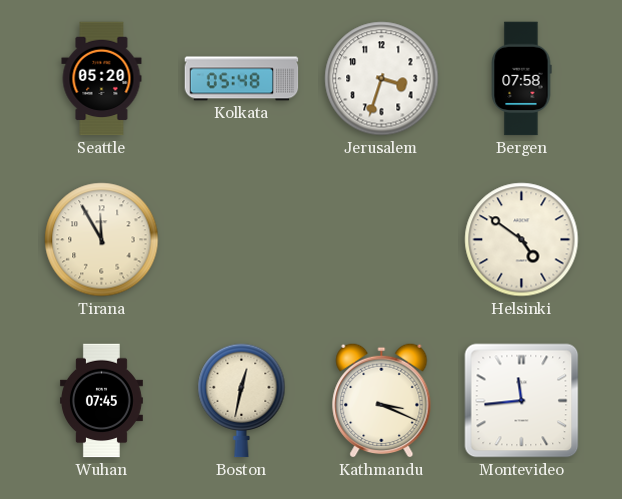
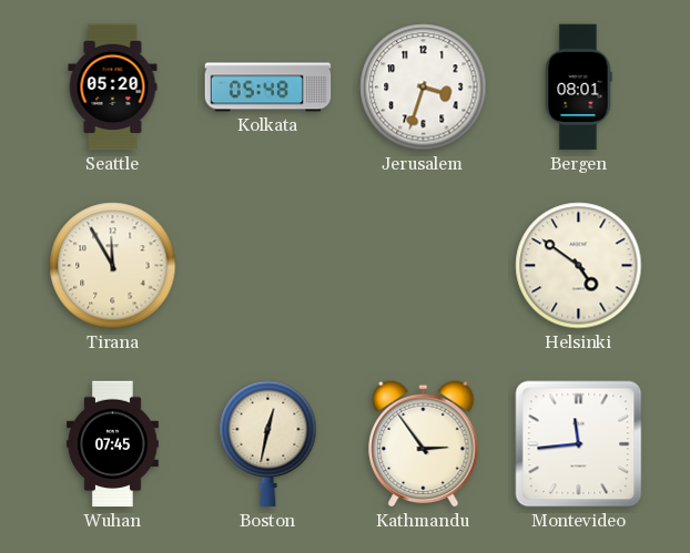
Bergen: 07:58 -> 08:01 (578, 88)
Kathmandu: 3:19 -> 2:54 (424, 443)
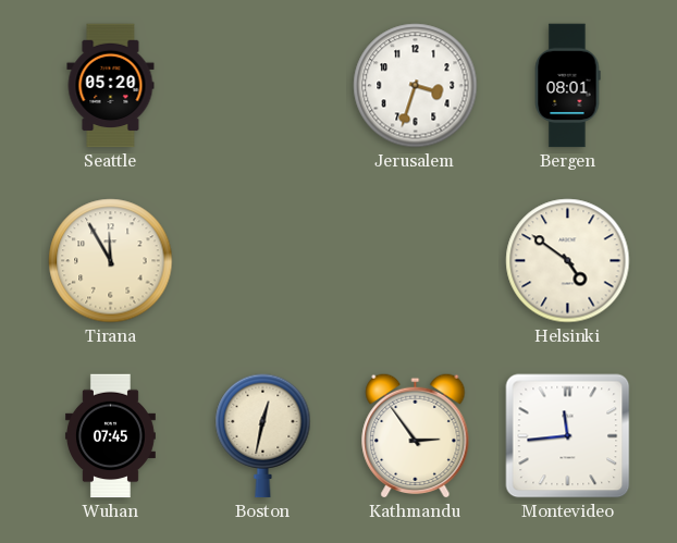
Kolkata: 05:48 -> none (268, 88)
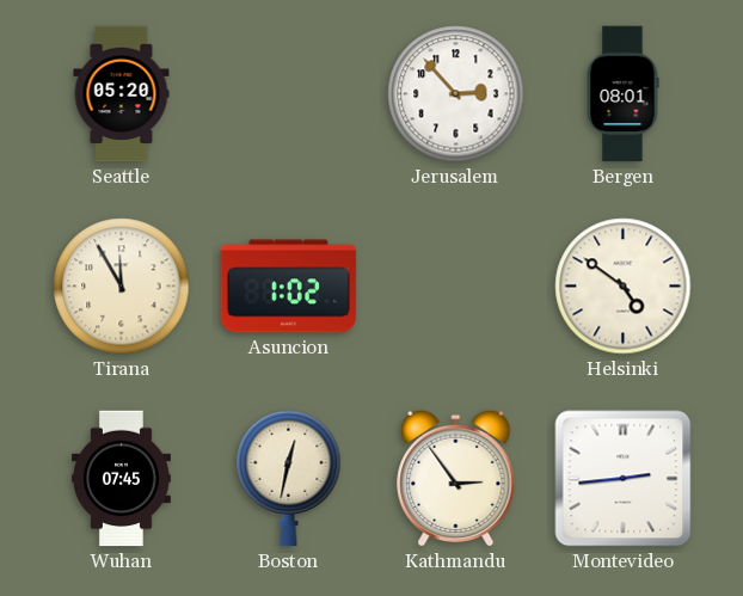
Jerusalem: 3:33 -> 2:53 (456, 94)
Asuncion: none -> 1:02 (289, 287)
Montevideo: 11:44 -> 2:44 (624, 479)
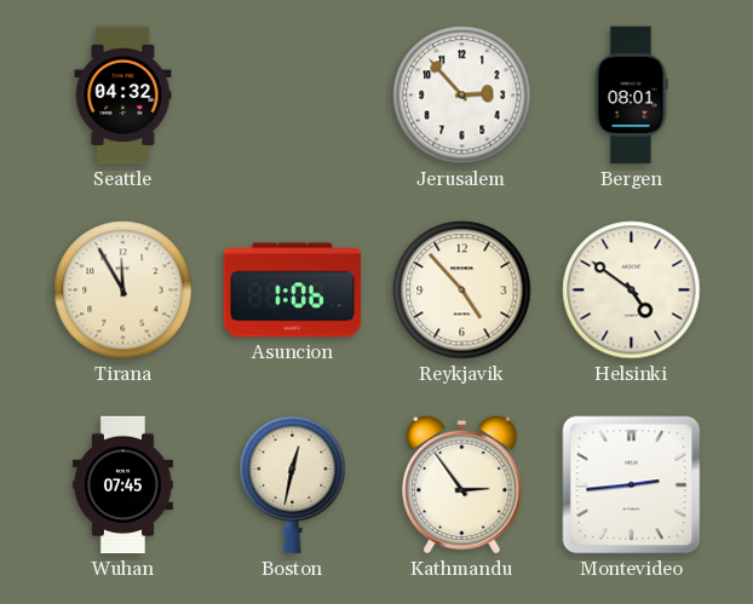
Seattle: 05:20 -> 04:32 (123, 96)
Asuncion: 1:02 -> 1:06 (293, 291)
Reykjavik: none -> 4:53 (462, 291)
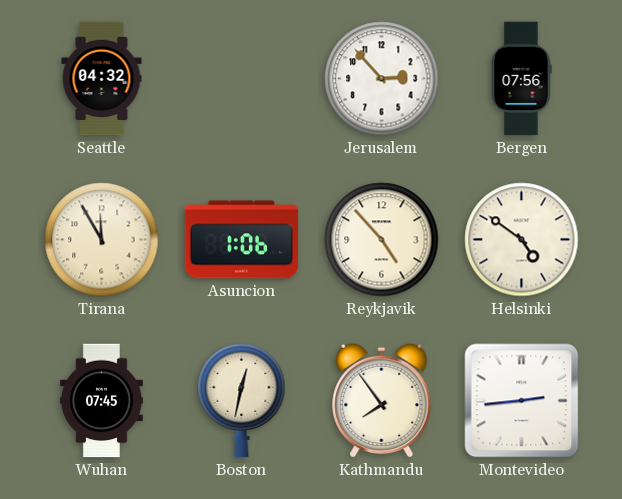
Bergen: 08:01 -> 07:56 (521, 79)
Kathmandu: 2:54 -> 7:54 (382, 400)
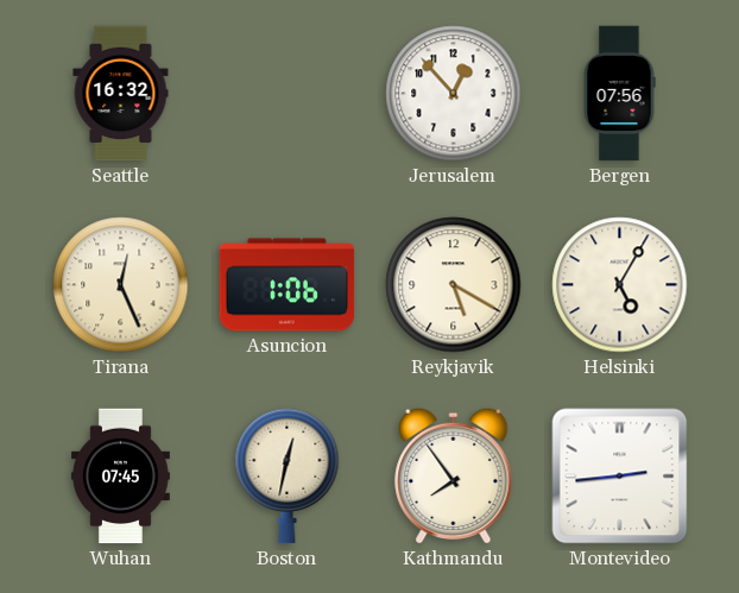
Seattle: 04:32 -> 16:32 (121, 94)
Jerusalem: 2:53 -> 12:53 (454, 94)
Tirana: 11:55 -> 12:26 (121, 285)
Reykjavik: 4:53 -> 5:20 (454, 285)
Helsinki: 4:51 -> 5:05 (620, 285)
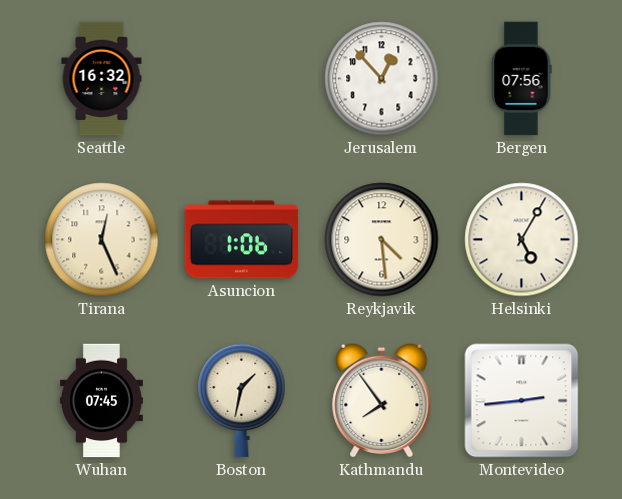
Reykjavik: 5:20 -> 4:29 (382, 240)
Boston: 12:32 -> 1:32 (242, 401)
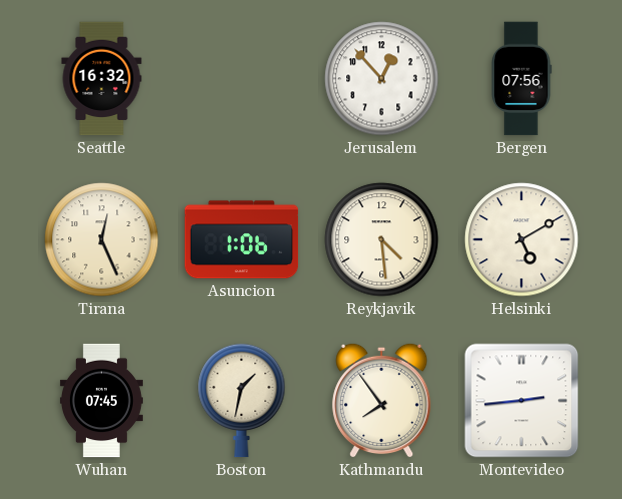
Helsinki: 5:05 -> 5:10 (522, 240)
